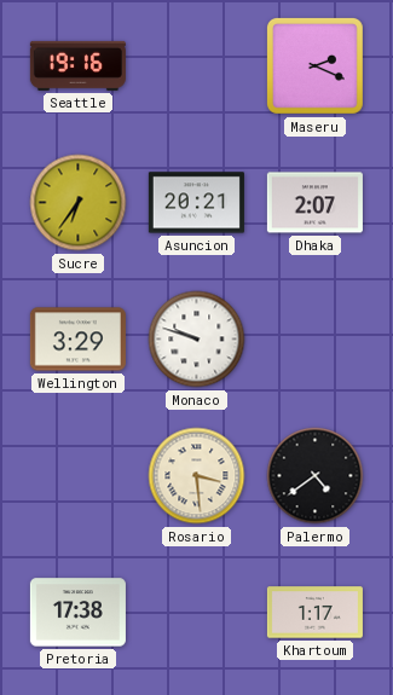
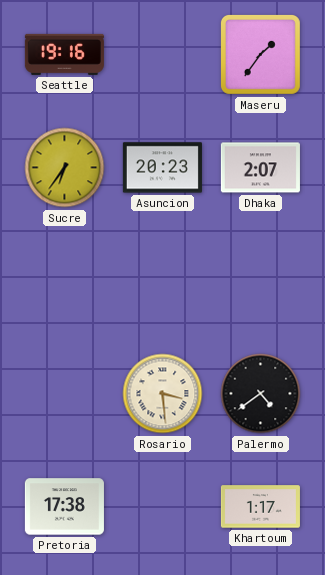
Maseru: 2:19 -> 1:36 (260, 54)
Asuncion: 20:21 -> 20:23 (162, 168)
Wellington: 3:29 -> none (77, 340)
Monaco: 9:48 -> none (197, 340)
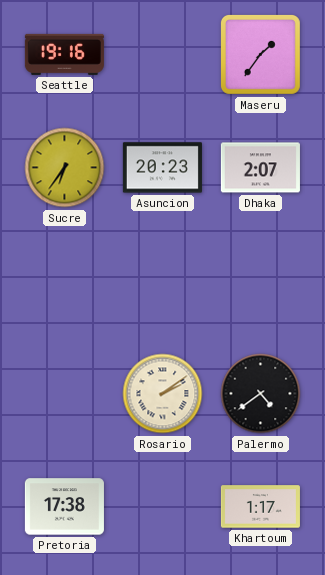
Rosario: 3:29 -> 2:09 (163, 394)
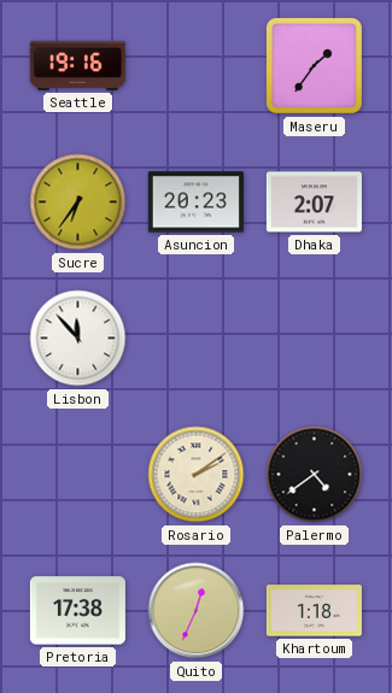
Lisbon: none -> 11:53 (78, 339)
Quito: none -> 12:34 (197, 611)
Khartoum: 1:17 -> 1:18 (314, 611)
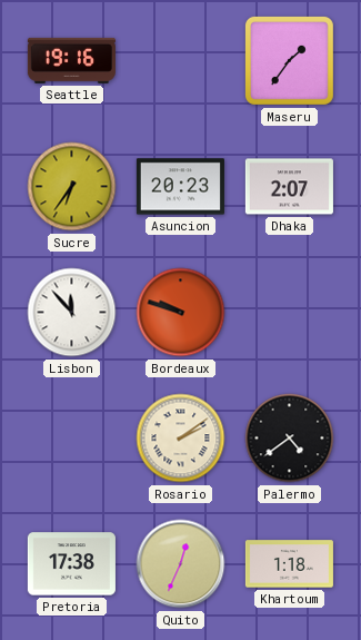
Bordeaux: none -> 9:48 (181, 313)
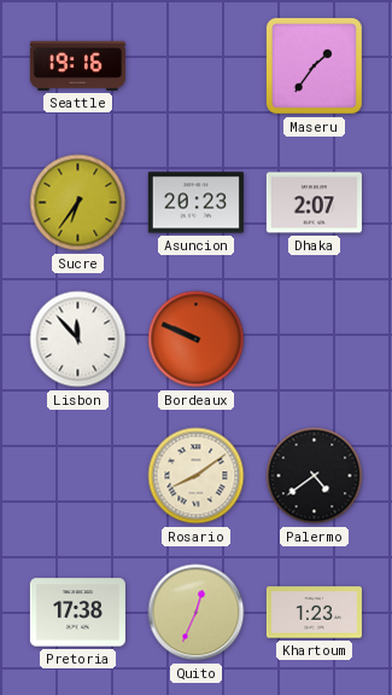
Bordeaux: 9:48 -> 9:49 (197, 340)
Rosario: 2:09 -> 8:09 (197, 476)
Khartoum: 1:18 -> 1:23 (314, 613)
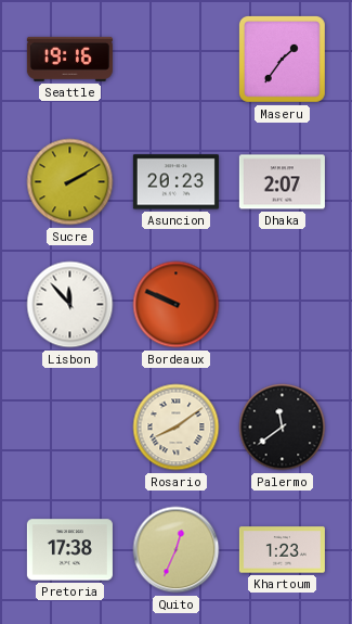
Sucre: 6:36 -> 2:10 (70, 182)
Palermo: 4:39 -> 11:39 (283, 428)
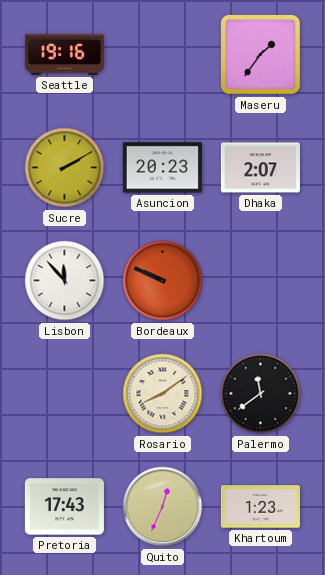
Pretoria: 17:38 -> 17:43 (64, 507)
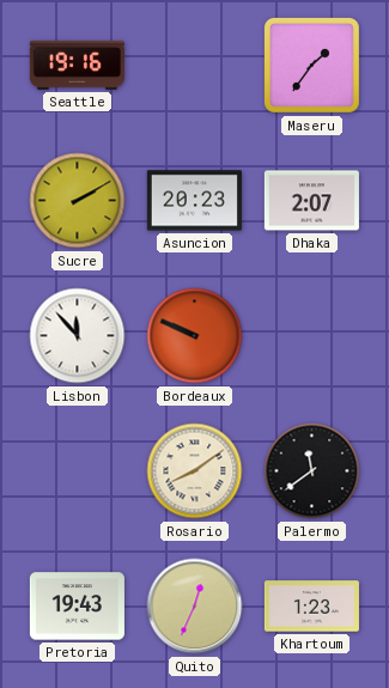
Pretoria: 17:43 -> 19:43 (77, 607)
